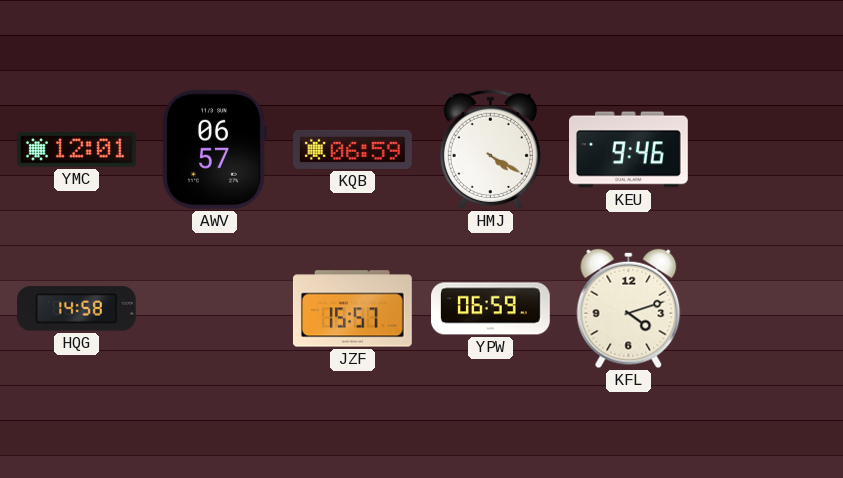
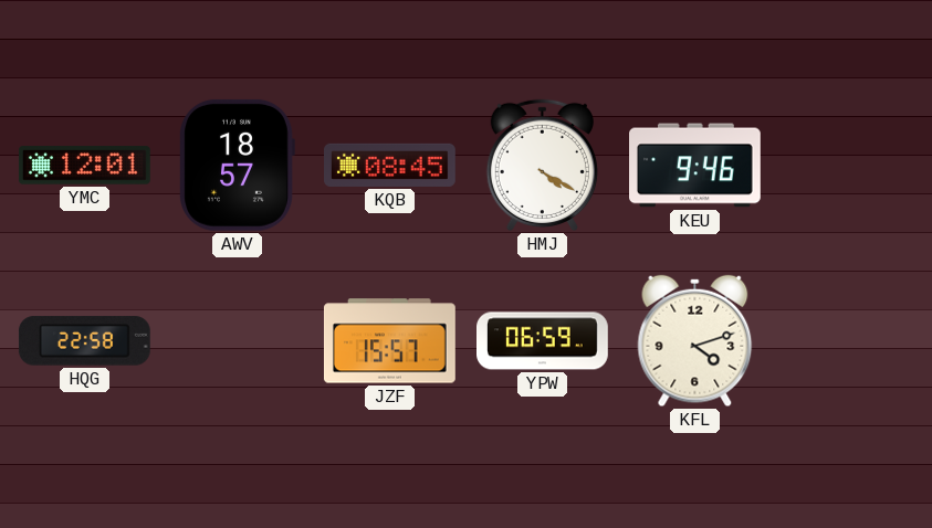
AWV: 06:57 -> 18:57 (238, 165)
KQB: 06:59 -> 08:45 (390, 165)
HQG: 14:58 -> 22:58 (84, 341)
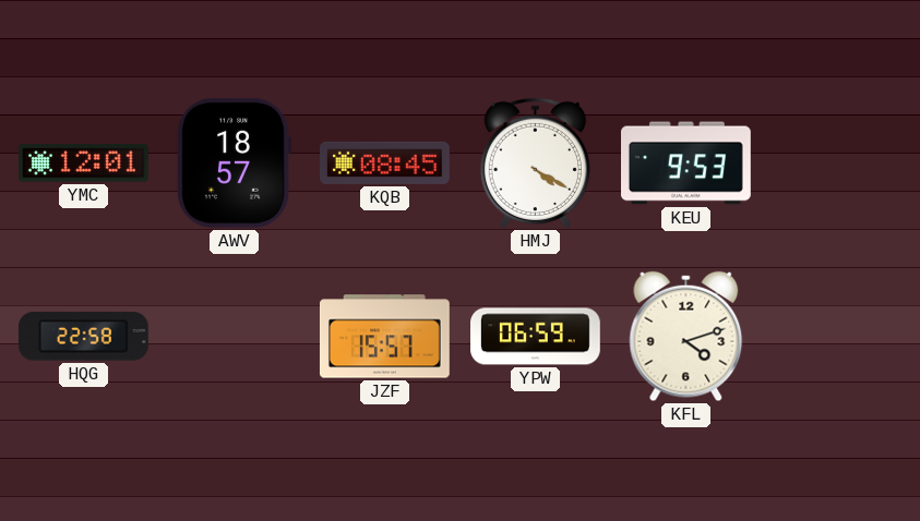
KEU: 9:46 -> 9:53 (686, 163)
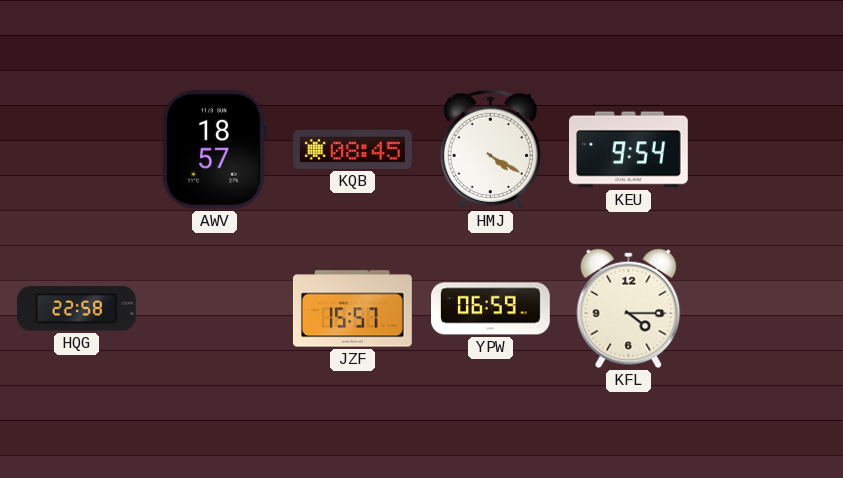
YMC: 12:01 -> none (84, 163)
KEU: 9:53 -> 9:54 (629, 150)
KFL: 4:12 -> 4:15 (629, 309)
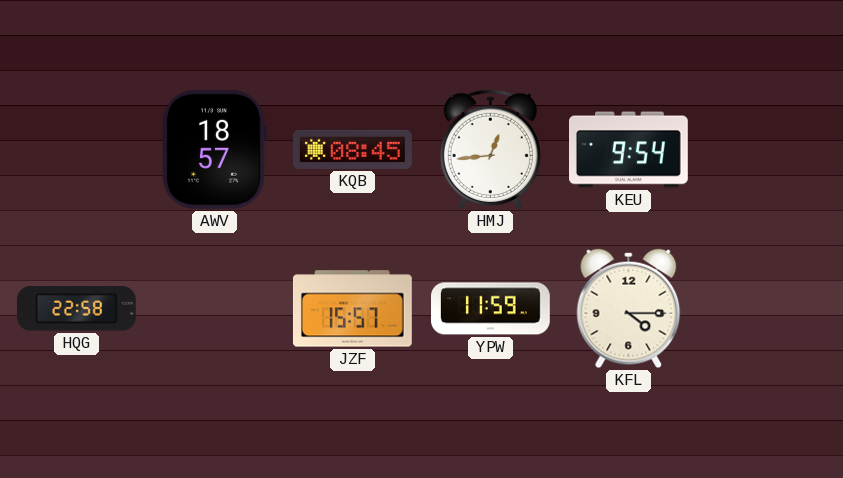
HMJ: 4:20 -> 12:44 (490, 150)
YPW: 06:59 -> 11:59 (491, 309)
